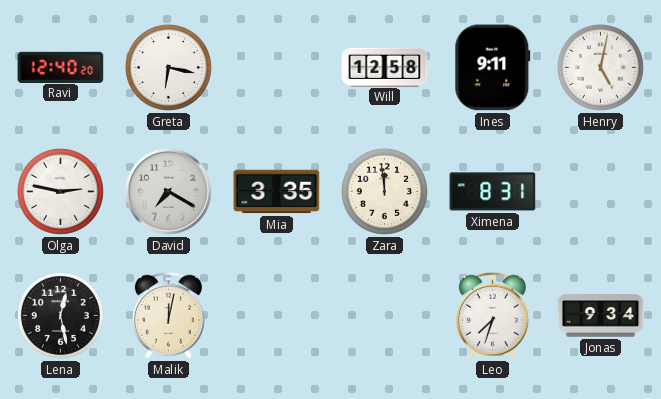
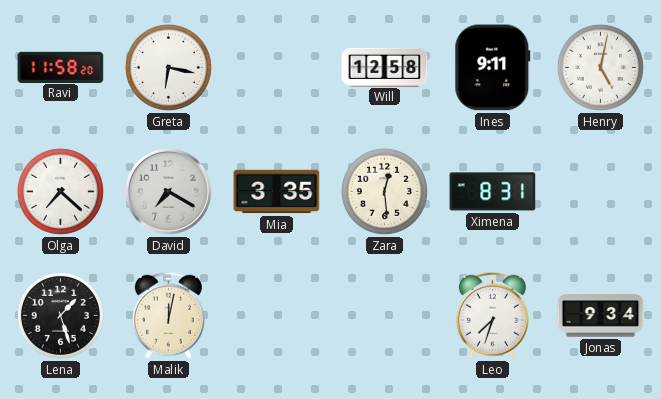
Ravi: 12:40 -> 11:58 (61, 67)
Olga: 2:47 -> 7:22 (60, 191)
Zara: 11:59 -> 12:29 (384, 191)
Lena: 12:28 -> 1:27 (60, 315)
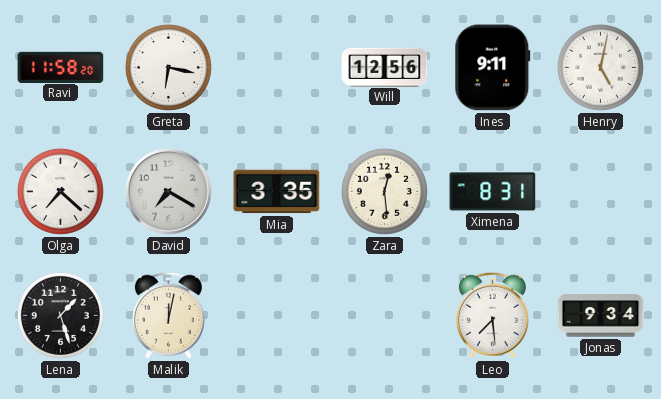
Will: 12:58 -> 12:56 (385, 67)
Leo: 7:33 -> 7:29 (492, 315)
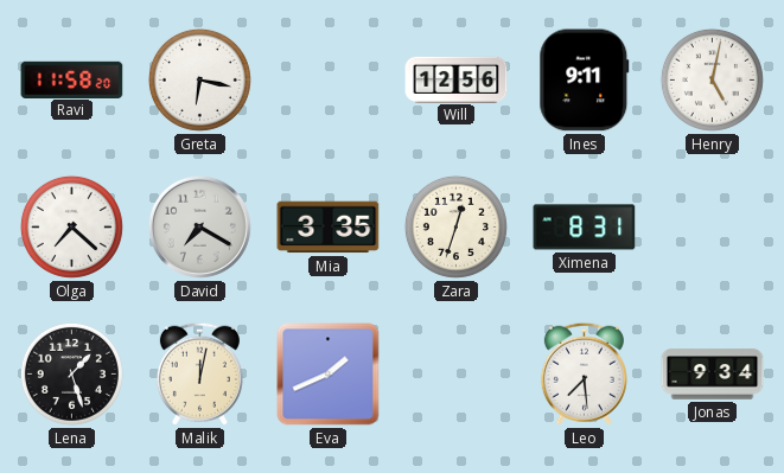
Zara: 12:29 -> 12:33 (455, 226)
Eva: none -> 1:41 (329, 375)
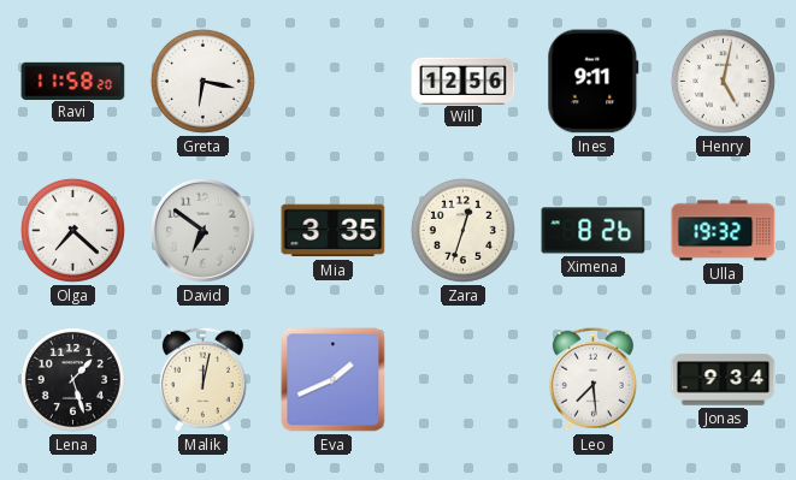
David: 7:20 -> 6:51 (202, 230)
Ximena: 8:31 -> 8:26 (594, 231)
Ulla: none -> 19:32 (724, 231)
